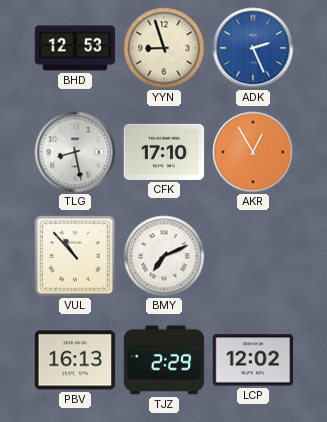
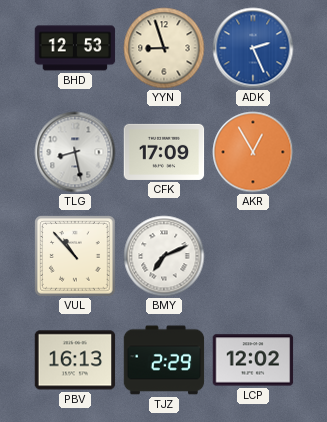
CFK: 17:10 -> 17:09 (164, 152)
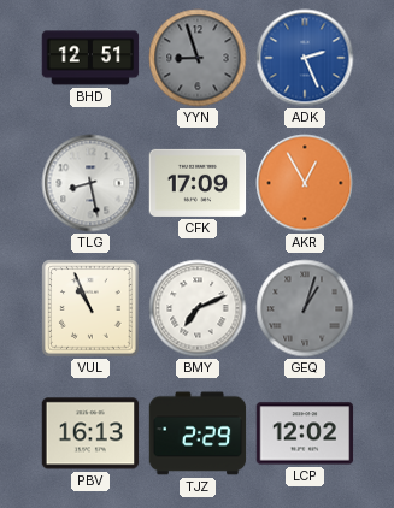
BHD: 12:53 -> 12:51 (90, 58)
YYN dial: cream -> grey (198, 58)
VUL: 10:53 -> 10:56 (90, 308)
GEQ: none -> 1:03 (305, 308)
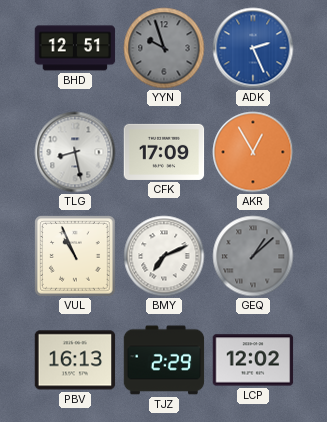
YYN: 8:57 -> 9:57 (164, 48)
GEQ: 1:03 -> 1:08 (253, 256)
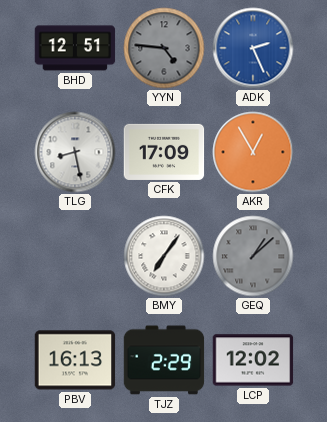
YYN: 9:57 -> 4:46 (164, 48)
VUL: 10:56 -> none (75, 256)
BMY: 7:11 -> 7:06 (164, 256)
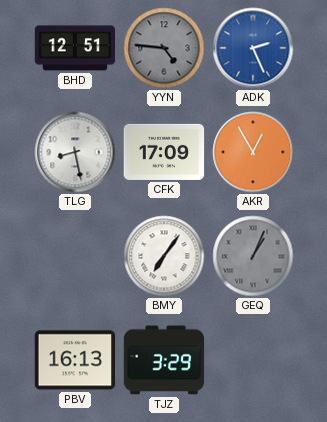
GEQ: 1:08 -> 1:04 (253, 256)
TJZ: 2:29 -> 3:29 (164, 360)
LCP: 12:02 -> none (253, 360)
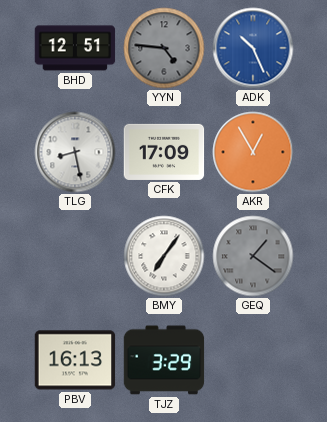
ADK: 2:26 -> 10:26 (253, 48)
GEQ: 1:04 -> 1:21 (253, 256)
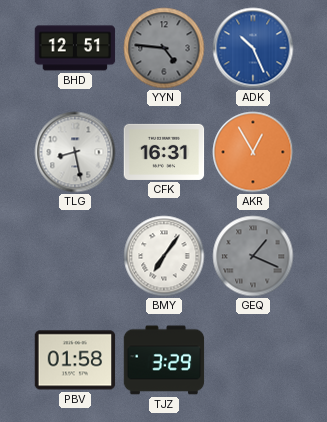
CFK: 17:09 -> 16:31 (164, 152)
GEQ: 1:21 -> 1:19 (253, 256)
PBV: 16:13 -> 01:58 (75, 360)
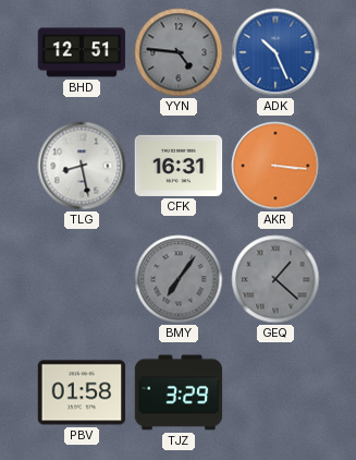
AKR: 12:55 -> 3:16 (275, 166)
BMY dial: white -> grey (179, 279)
GEQ: 1:19 -> 1:22 (275, 279)
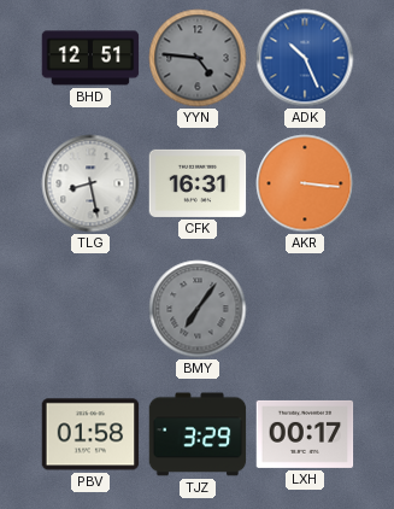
GEQ: 1:22 -> none (275, 279)
LXH: none -> 00:17 (305, 434)
